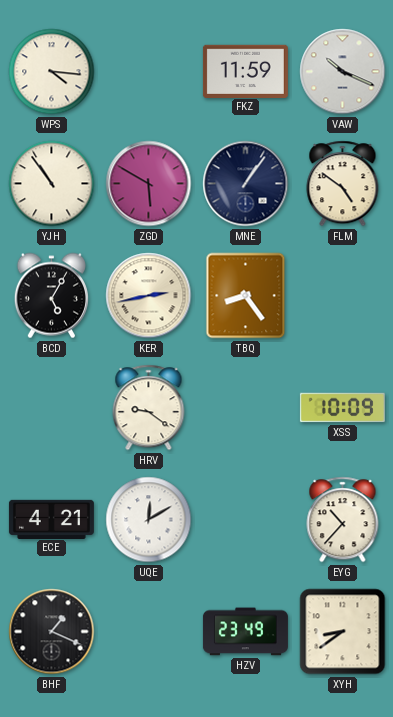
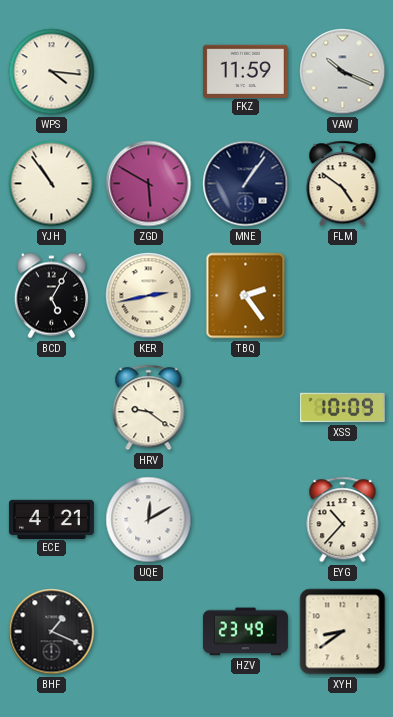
TBQ: 8:24 -> 2:24 (246, 296)
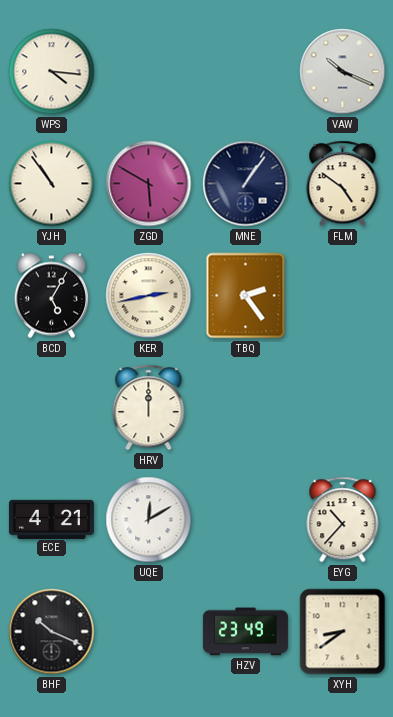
FKZ: 11:59 -> none (245, 71)
HRV: 9:21 -> 12:00 (149, 408)
XSS: 10:09 -> none (342, 408)
BHF: 1:19 -> 10:19 (52, 632)
